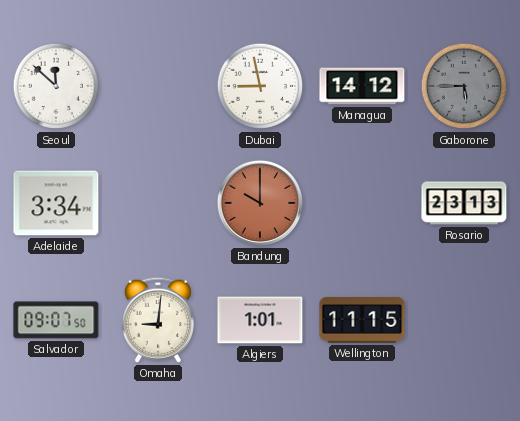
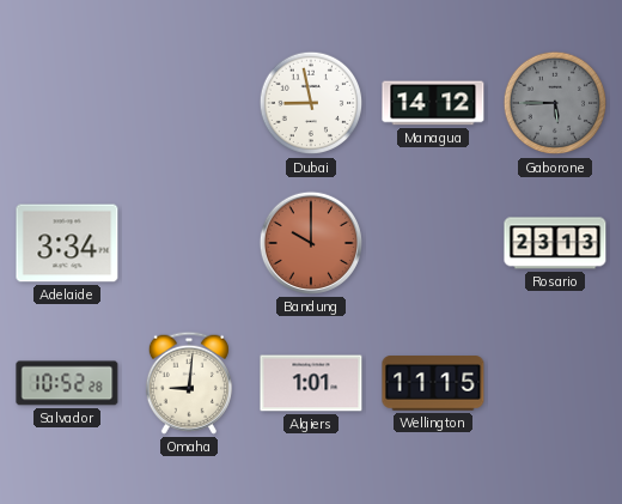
Seoul: 11:52 -> none (56, 86)
Salvador: 09:07 -> 10:52 (67, 383)
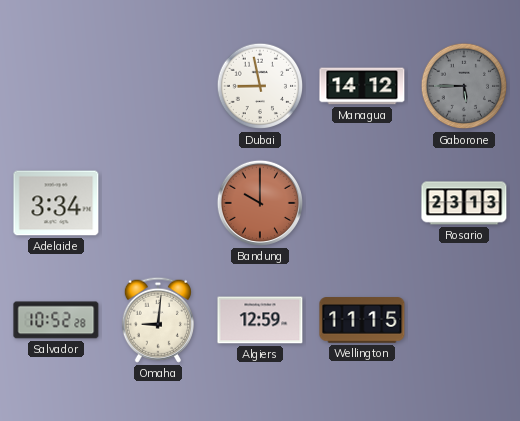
Algiers: 1:01 -> 12:59 (260, 320)
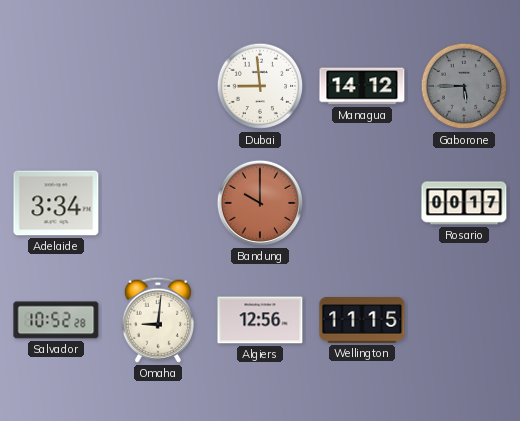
Dubai: 8:58 -> 8:59 (260, 86)
Rosario: 23:13 -> 00:17 (464, 203)
Algiers: 12:59 -> 12:56 (260, 320)
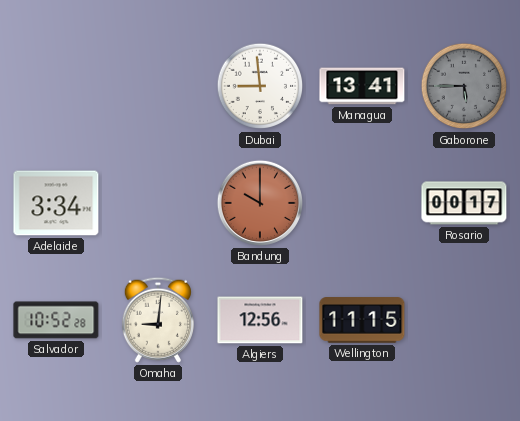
Managua: 14:12 -> 13:41 (362, 86)
